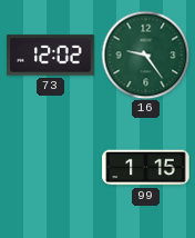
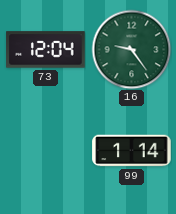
73: 12:02 -> 12:04 (46, 50)
99: 1:15 -> 1:14 (132, 151)
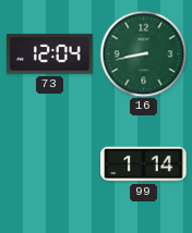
16: 9:24 -> 8:43 (143, 53)
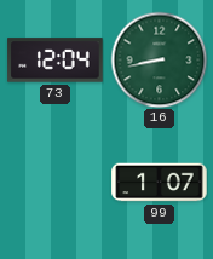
99: 1:14 -> 1:07 (160, 183)
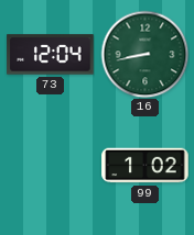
99: 1:07 -> 1:02 (145, 166)
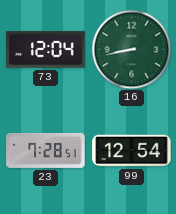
23: none -> 7:28 (46, 150)
99: 1:02 -> 12:54 (132, 151)
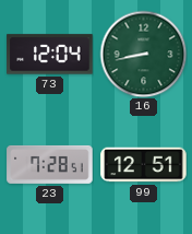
99: 12:54 -> 12:51 (144, 165)
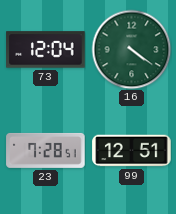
16: 8:43 -> 4:21 (131, 49)
